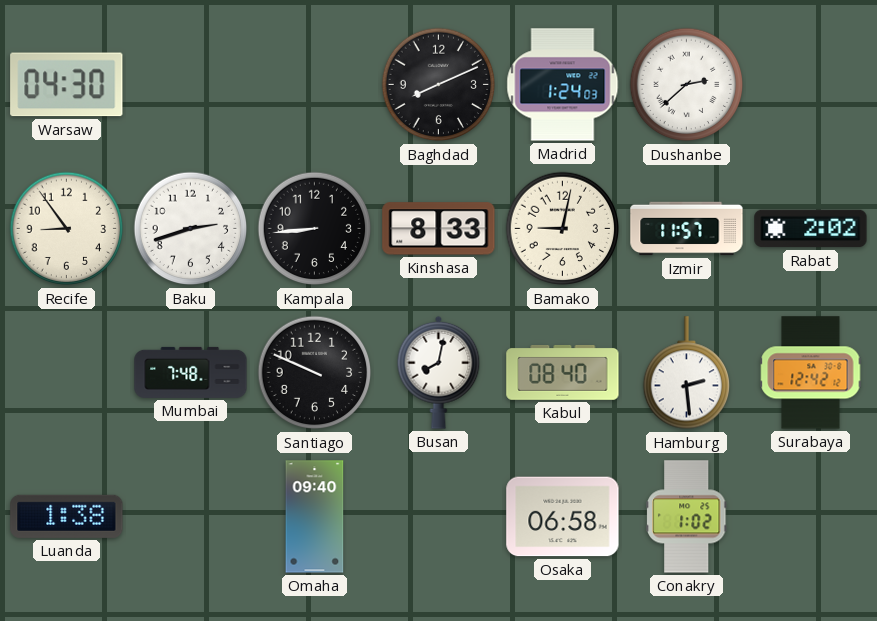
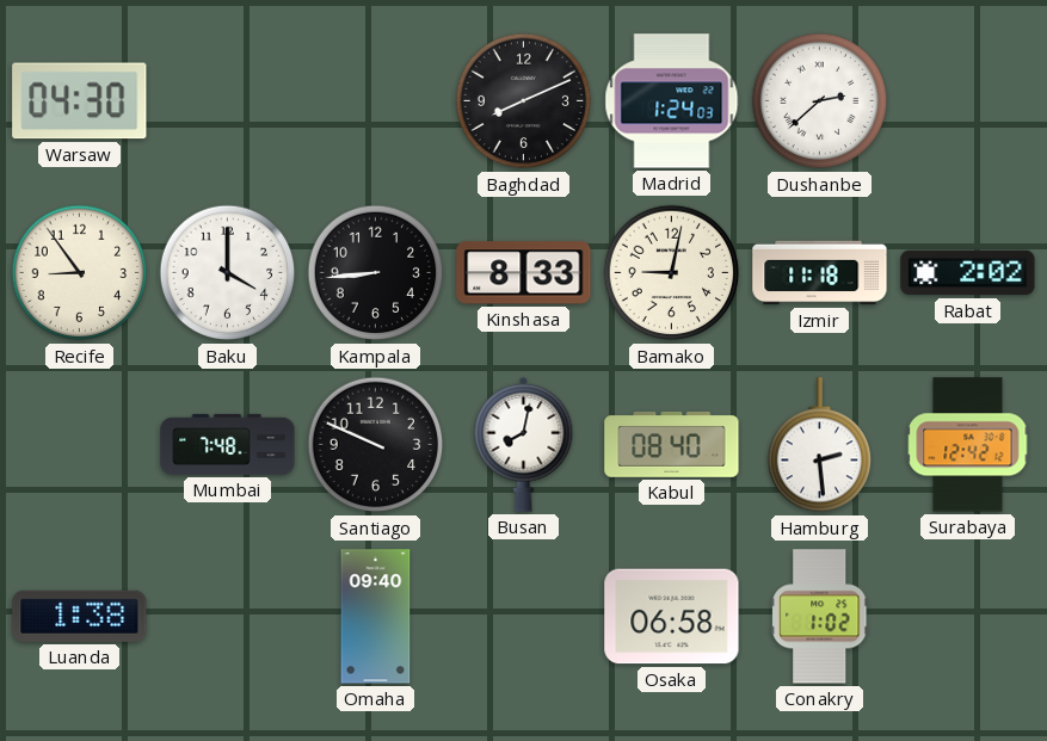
Baku: 2:42 -> 4:00 (228, 273)
Izmir: 11:57 -> 11:18 (820, 273)
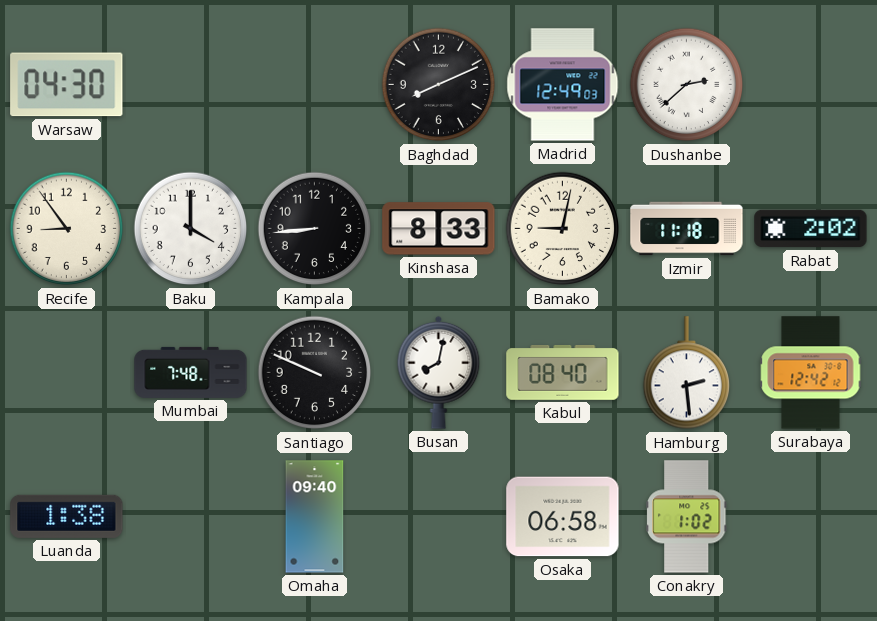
Madrid: 1:24 -> 12:49 (563, 85)
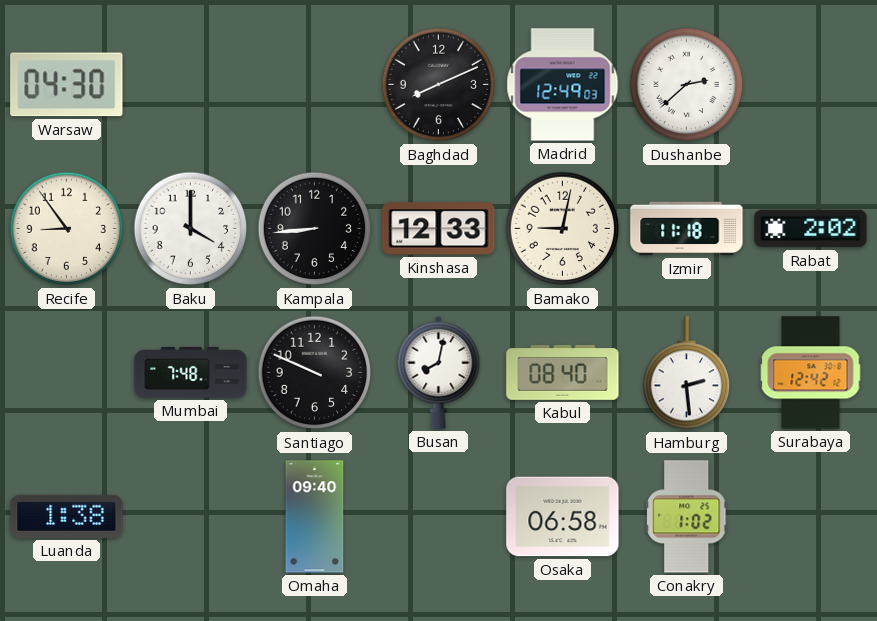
Kinshasa: 8:33 -> 12:33 (439, 229)
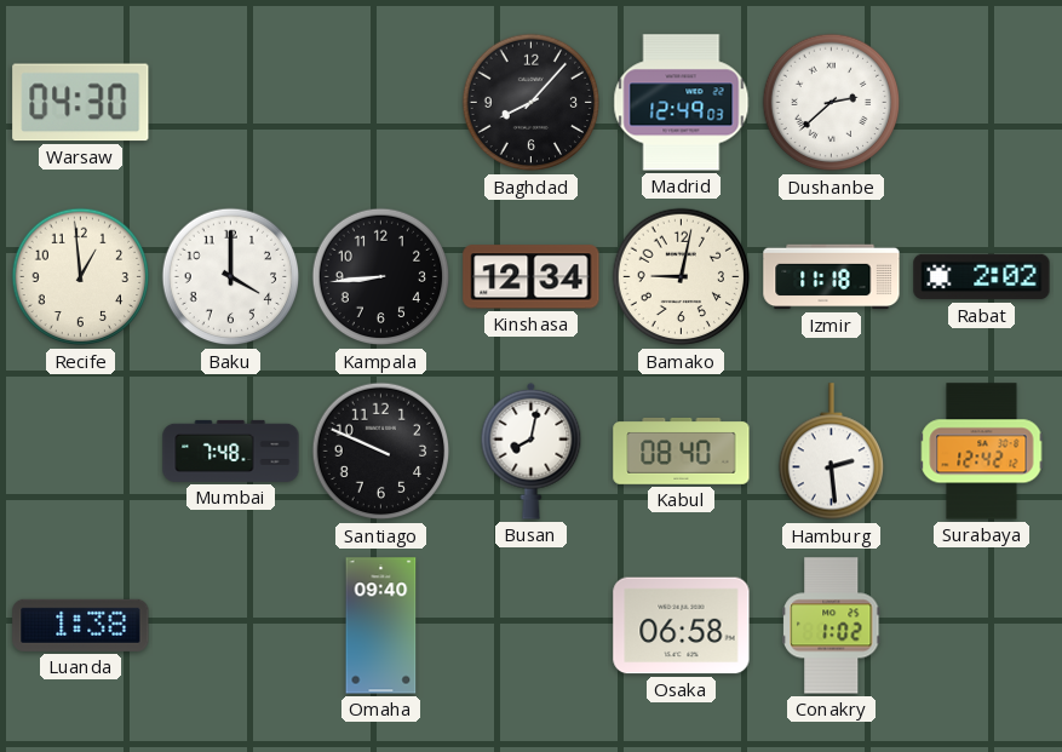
Baghdad: 8:11 -> 8:07 (532, 103)
Recife: 8:54 -> 12:59 (81, 277)
Kinshasa: 12:33 -> 12:34 (532, 277)
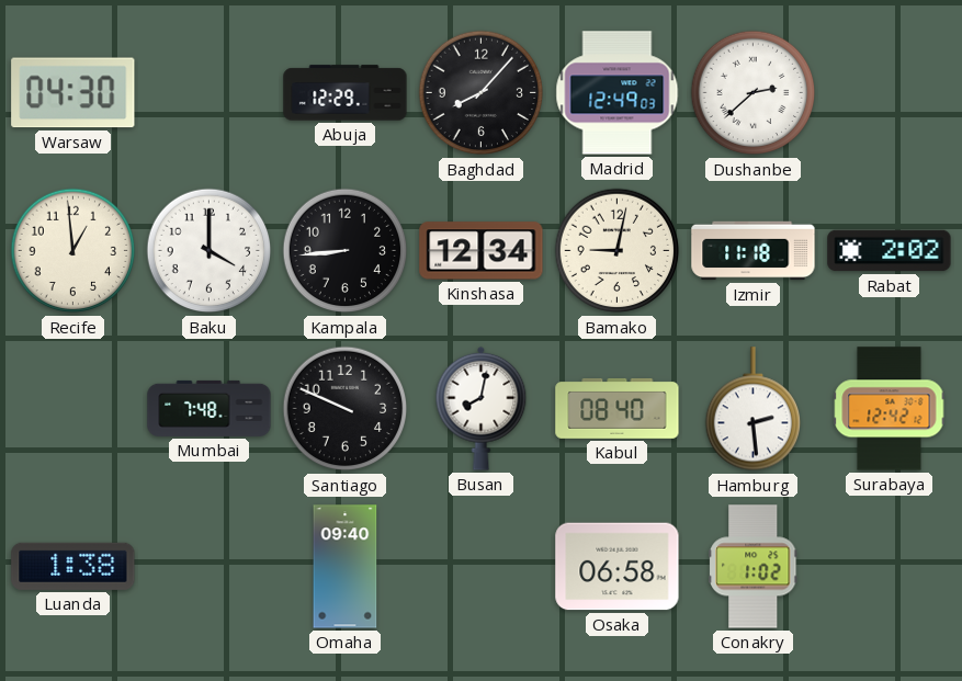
Abuja: none -> 12:29 (346, 93)
